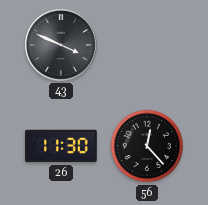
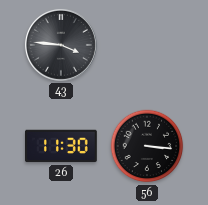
43: 3:49 -> 3:46 (61, 45)
56: 12:23 -> 3:16 (147, 146)
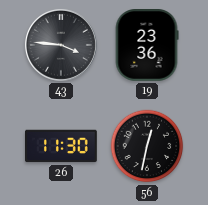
19: none -> 23:36 (147, 46)
56: 3:16 -> 12:32 (147, 146)
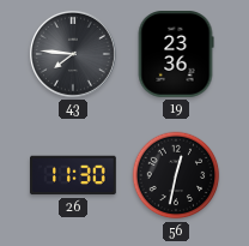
43: 3:46 -> 7:46 (73, 54)
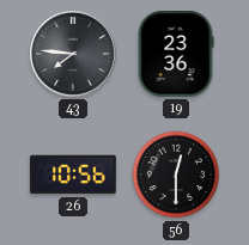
26: 11:30 -> 10:56 (74, 174)
56: 12:32 -> 12:30 (176, 174)
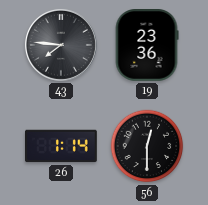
26: 10:56 -> 1:14 (62, 146)
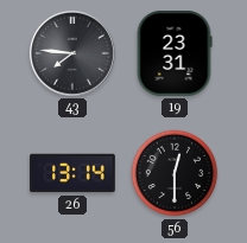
19: 23:36 -> 23:31 (175, 55)
26: 1:14 -> 13:14 (74, 173)
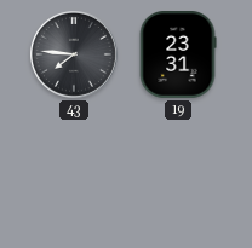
26: 13:14 -> none (74, 173)
56: 12:30 -> none (175, 173)
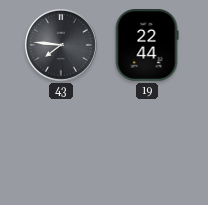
19: 23:31 -> 22:44 (147, 46)
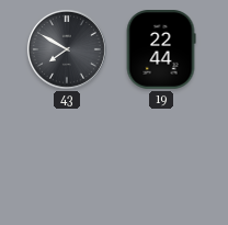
43: 7:46 -> 7:50 (67, 49)
